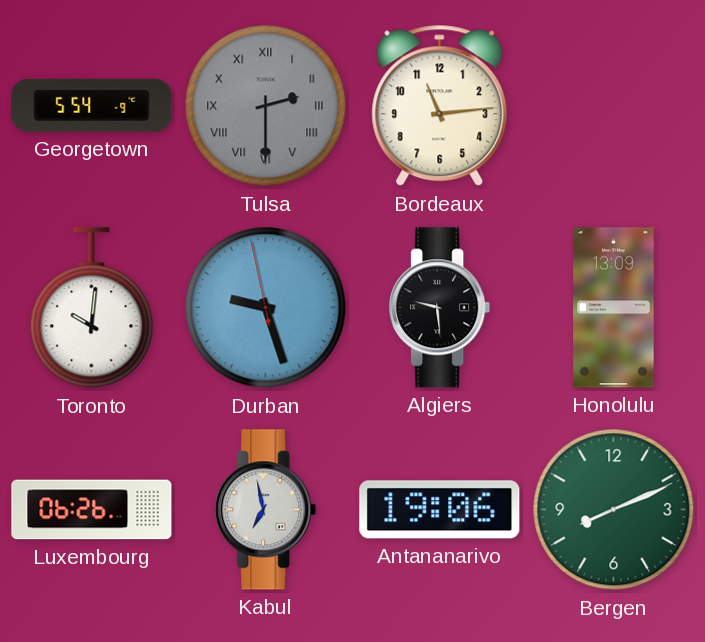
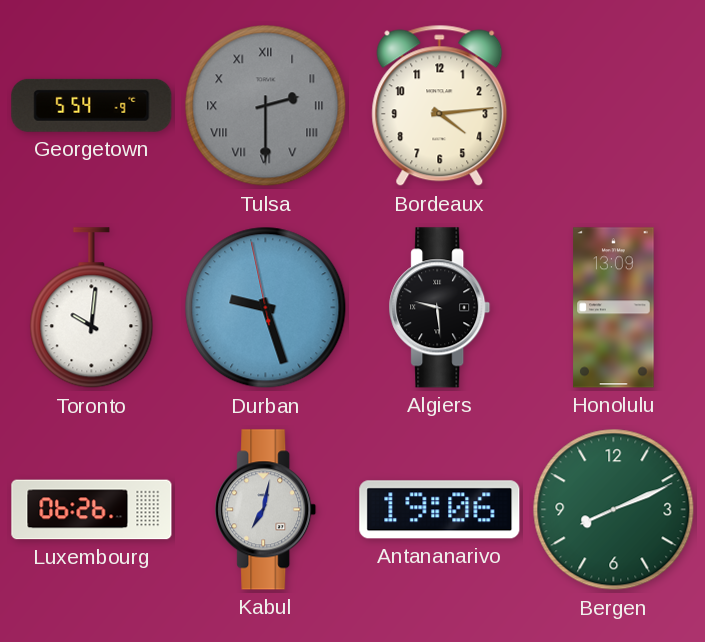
Bordeaux: 11:14 -> 4:14 (440, 106)
Kabul: 6:58 -> 7:02 (266, 510)
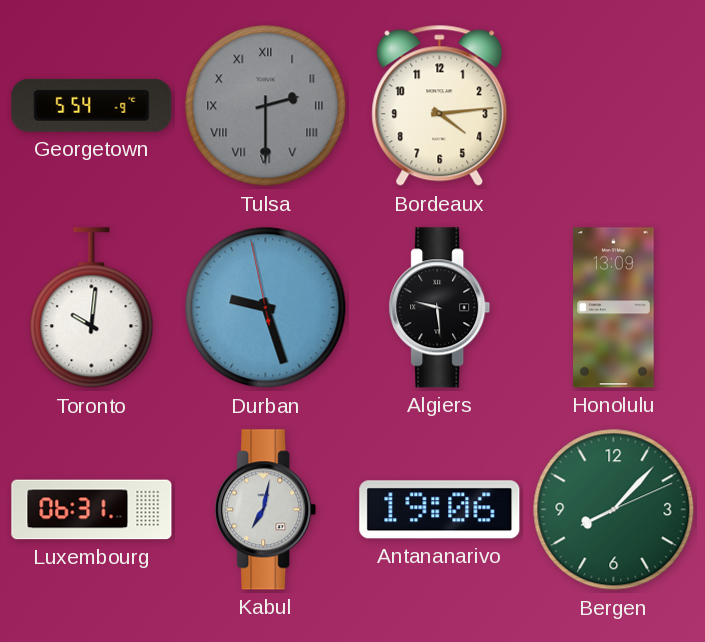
Luxembourg: 06:26 -> 06:31 (92, 510)
Bergen: 8:11 -> 8:07 (614, 510)
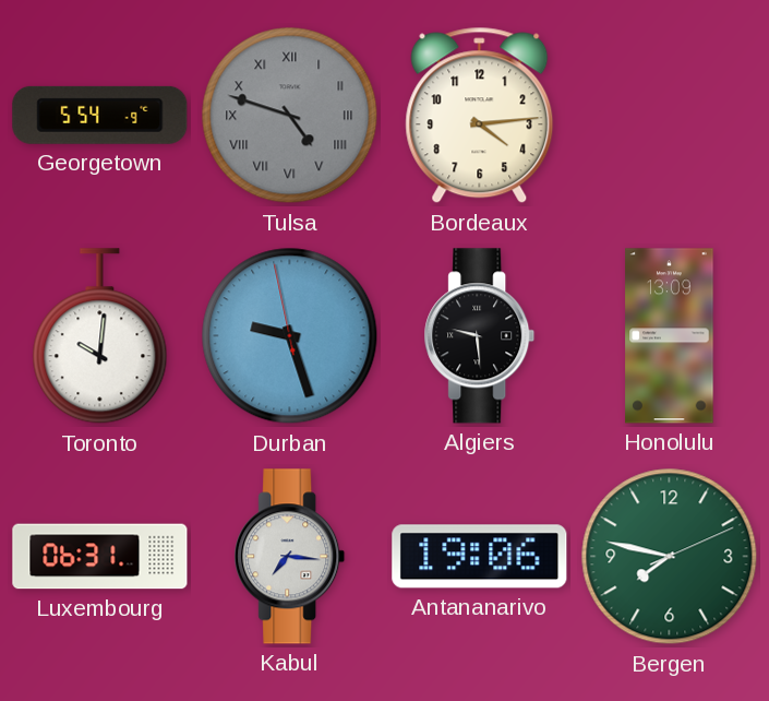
Tulsa: 2:30 -> 4:48 (290, 116)
Kabul: 7:02 -> 7:16 (290, 557)
Bergen: 8:07 -> 7:47 (670, 557)
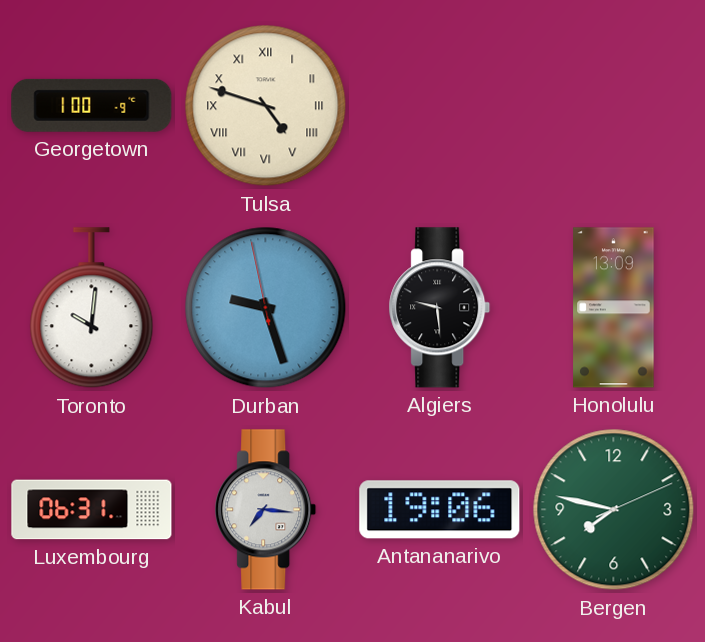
Georgetown: 5:54 -> 1:00 (92, 105)
Tulsa dial: grey -> cream (266, 106)
Bordeaux: 4:14 -> none (480, 116)
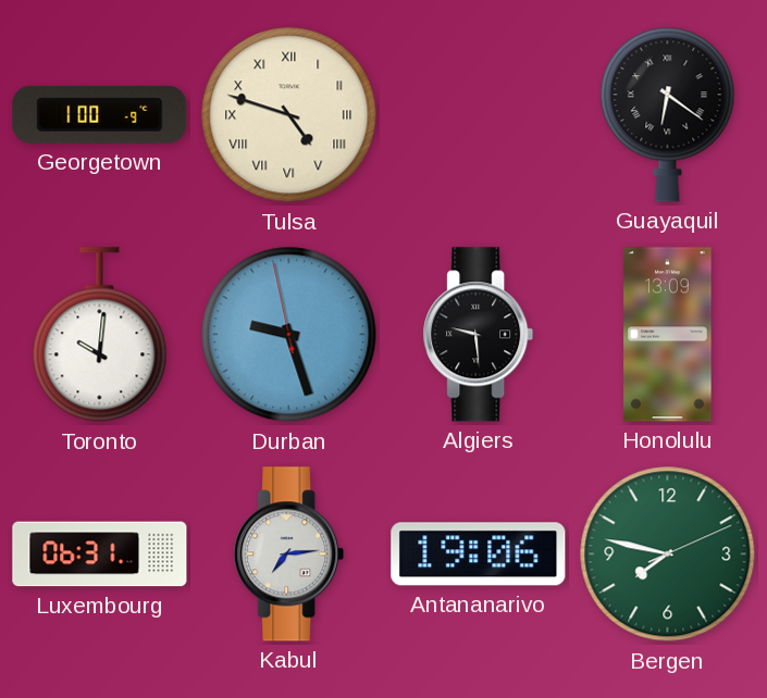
Guayaquil: none -> 6:21 (668, 114)
Kabul: 7:16 -> 7:14 (289, 554)
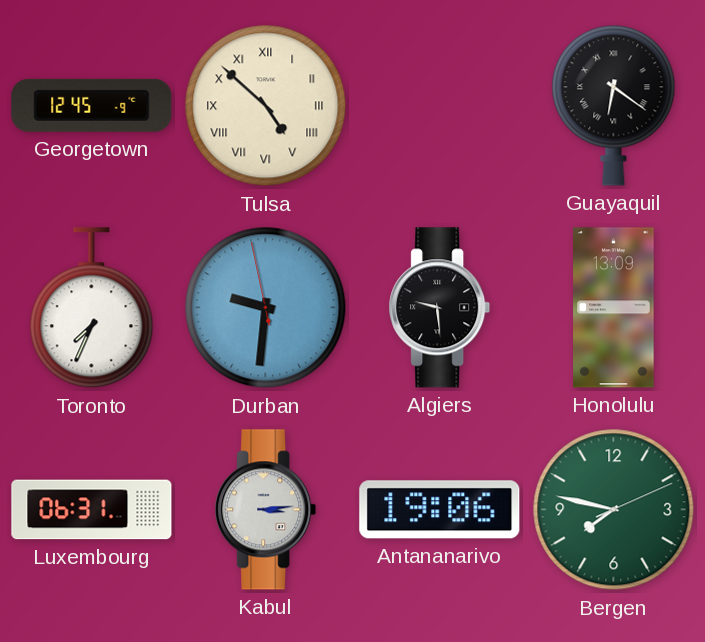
Georgetown: 1:00 -> 12:45 (92, 105)
Tulsa: 4:48 -> 4:52 (266, 106)
Toronto: 10:01 -> 7:34 (92, 308)
Durban: 9:26 -> 9:30 (266, 308)
Kabul: 7:14 -> 3:14 (266, 510)
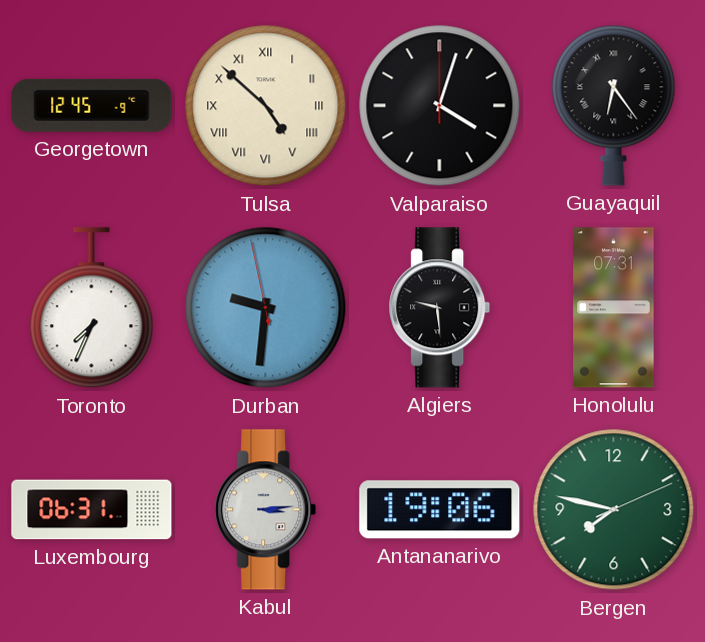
Valparaiso: none -> 4:03 (440, 106)
Guayaquil: 6:21 -> 6:24 (614, 105)
Honolulu: 13:09 -> 07:31 (614, 308)
